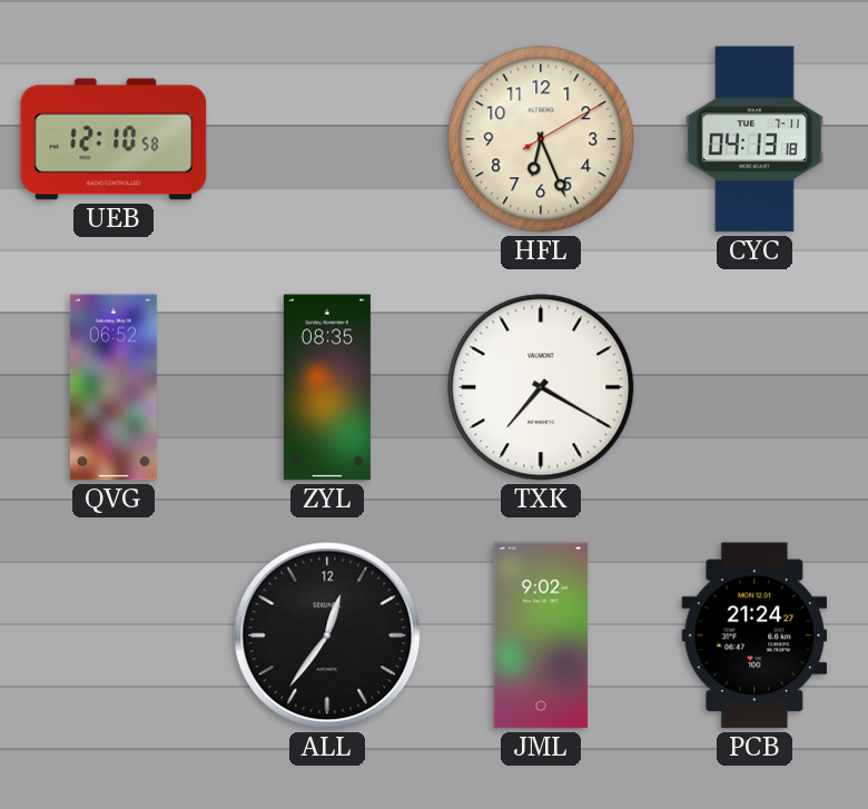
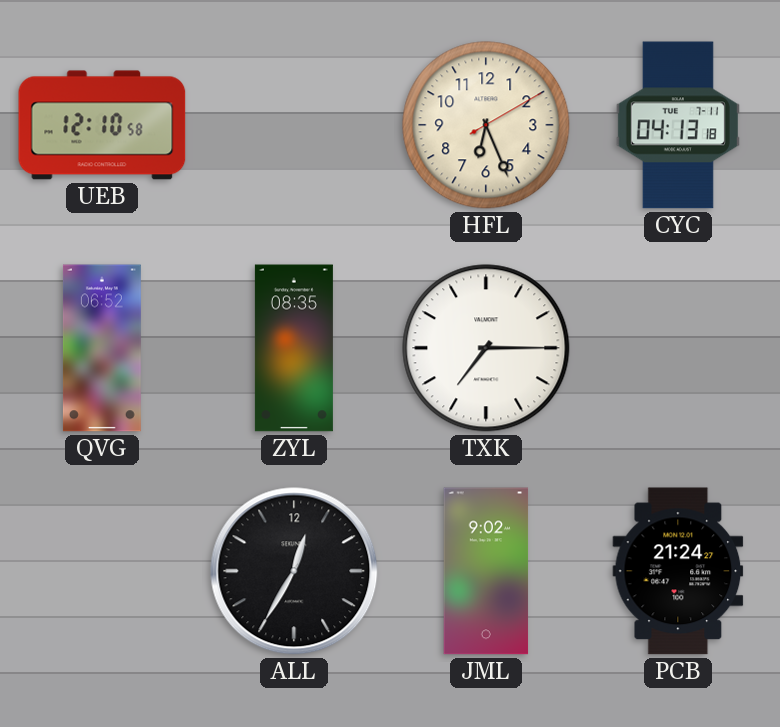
TXK: 7:20 -> 7:15 (486, 348)
ALL: 12:36 -> 12:35 (294, 571)
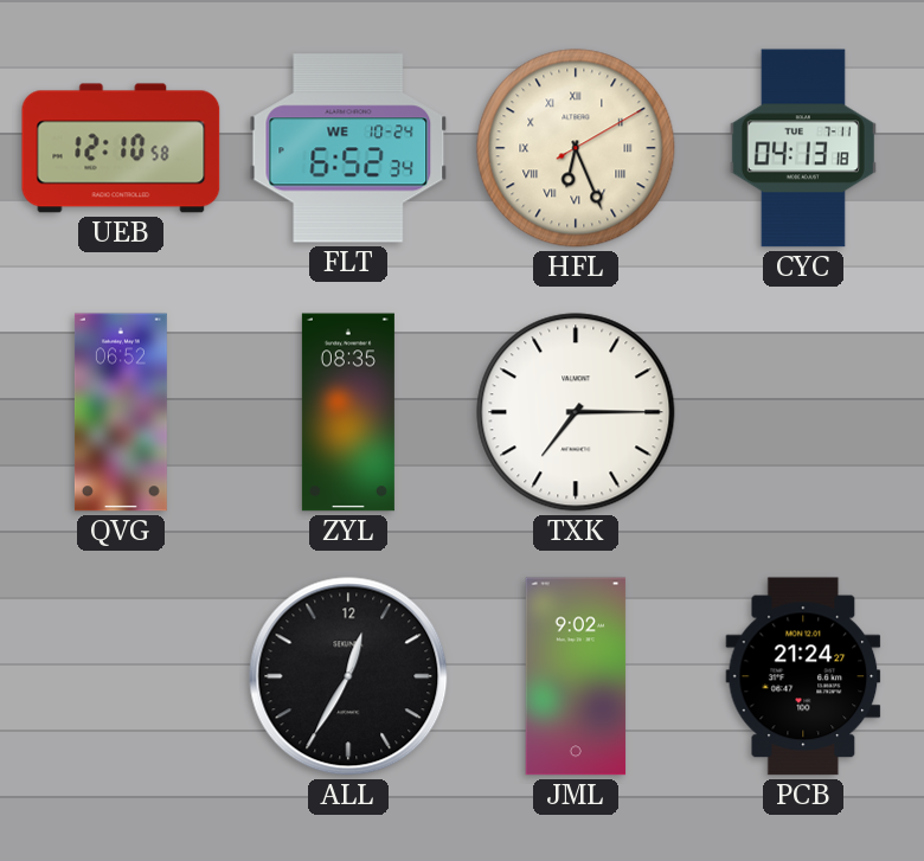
FLT: none -> 6:52 (348, 148)
HFL numerals: Arabic -> Roman (576, 148)
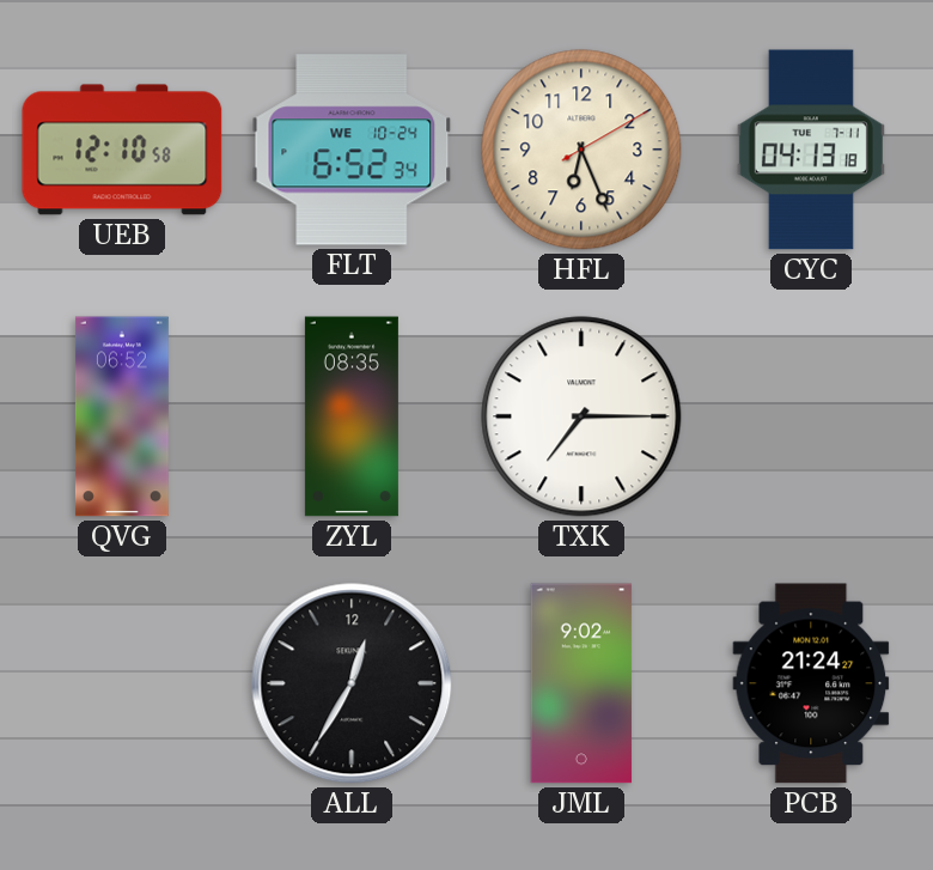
HFL numerals: Roman -> Arabic (581, 150)
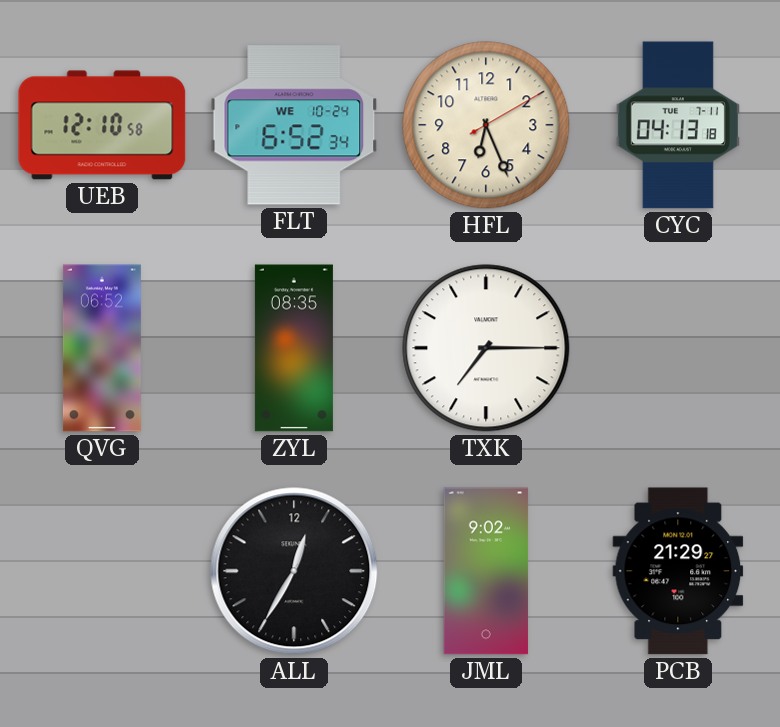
PCB: 21:24 -> 21:29 (678, 571)
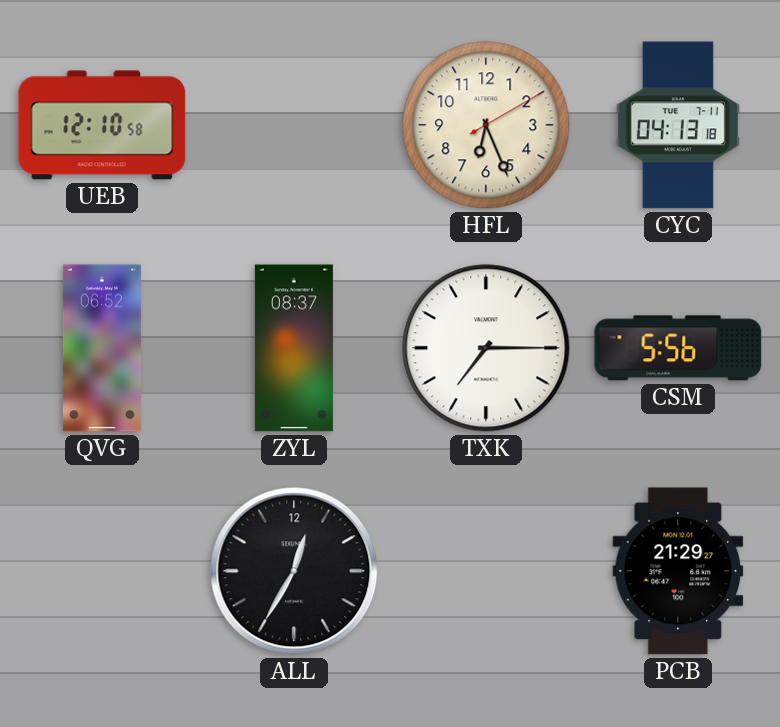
FLT: 6:52 -> none (294, 125)
ZYL: 08:35 -> 08:37 (294, 348)
CSM: none -> 5:56 (678, 348)
JML: 9:02 -> none (486, 571)
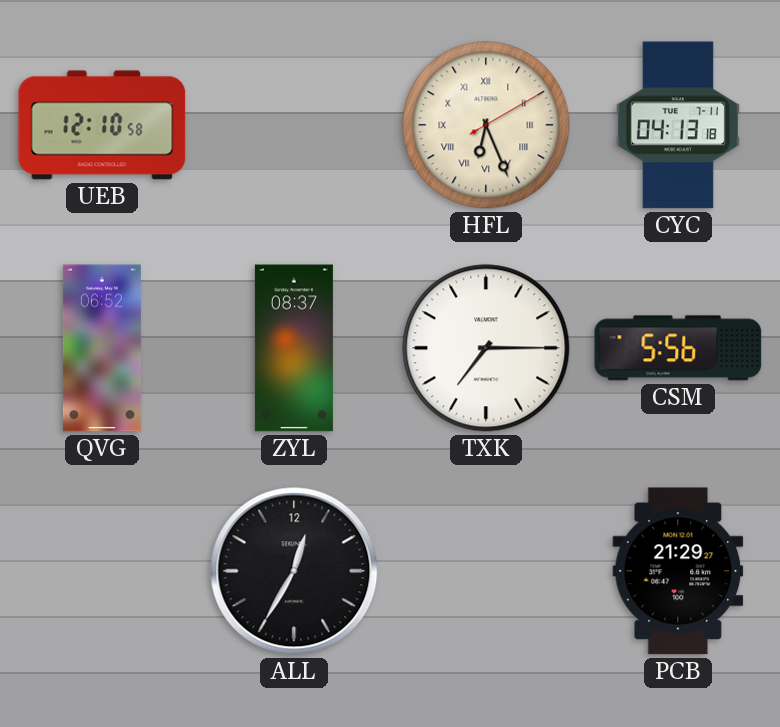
HFL numerals: Arabic -> Roman (486, 125)
